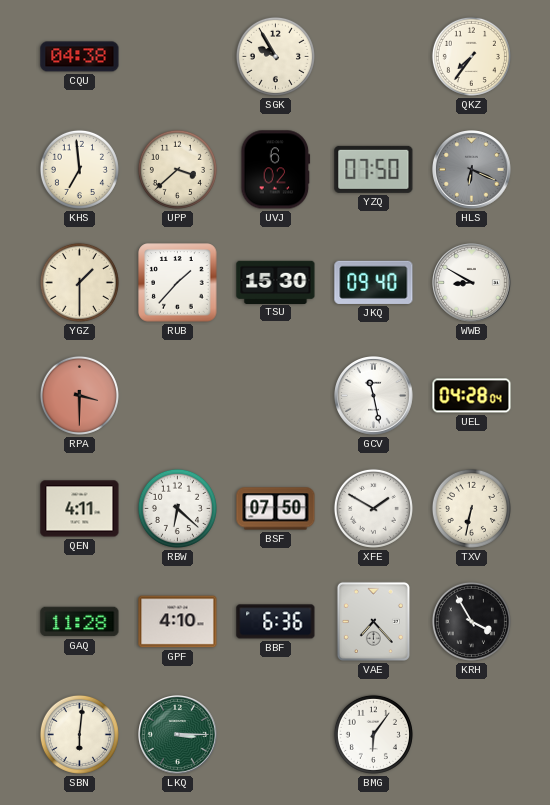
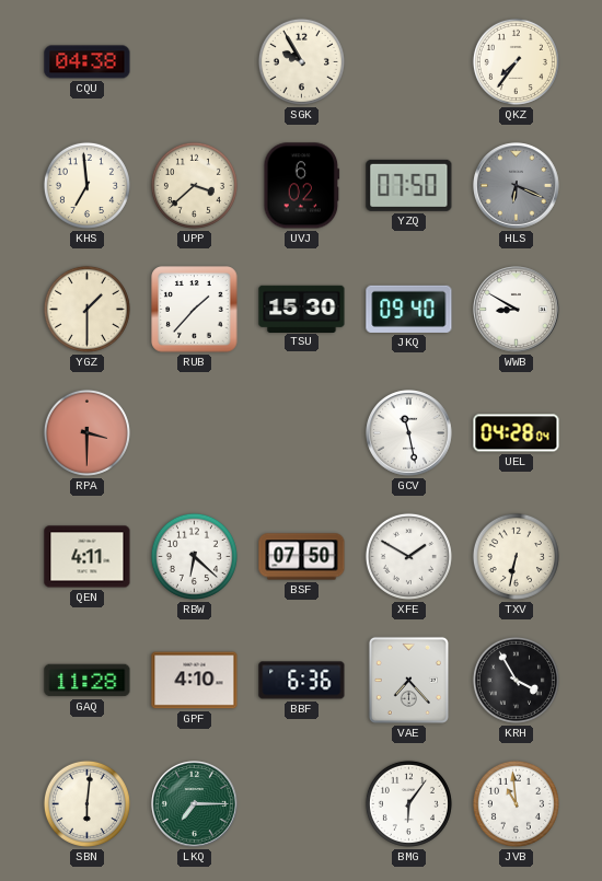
LKQ: 3:15 -> 7:15 (195, 804)
JVB: none -> 10:59 (516, 803)
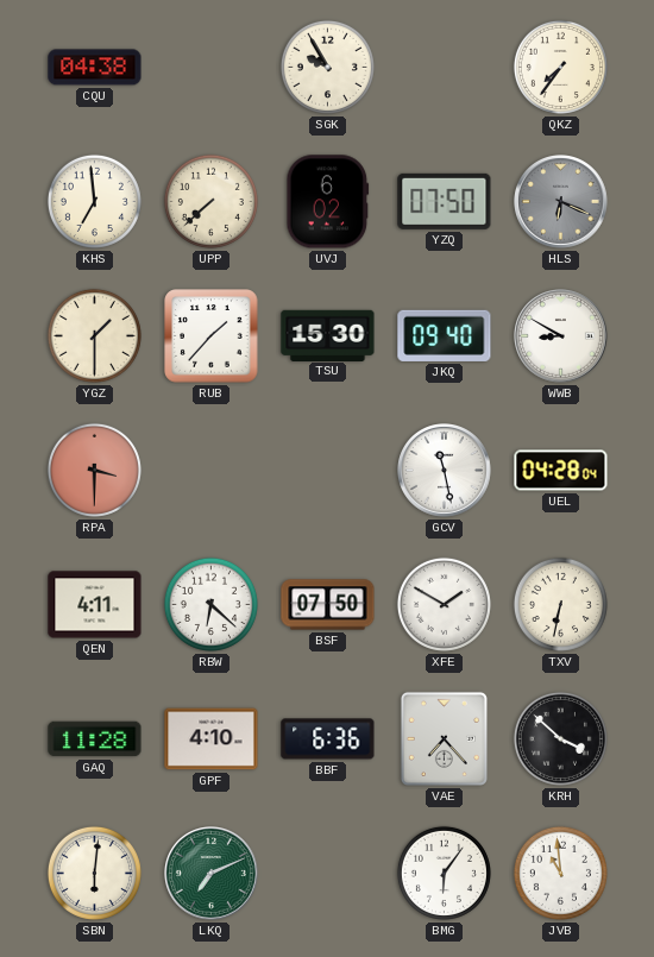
UPP: 3:38 -> 7:38 (210, 201)
KRH: 3:55 -> 3:52 (560, 738)
LKQ: 7:15 -> 7:11 (212, 874)
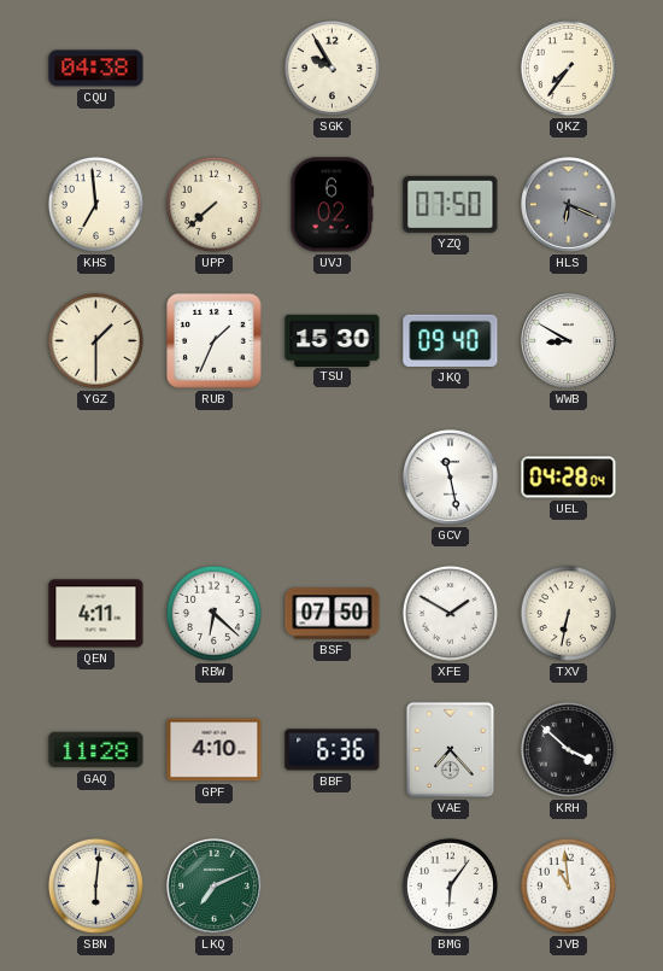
RUB: 1:37 -> 1:34 (215, 341)
RPA: 3:30 -> none (94, 470)
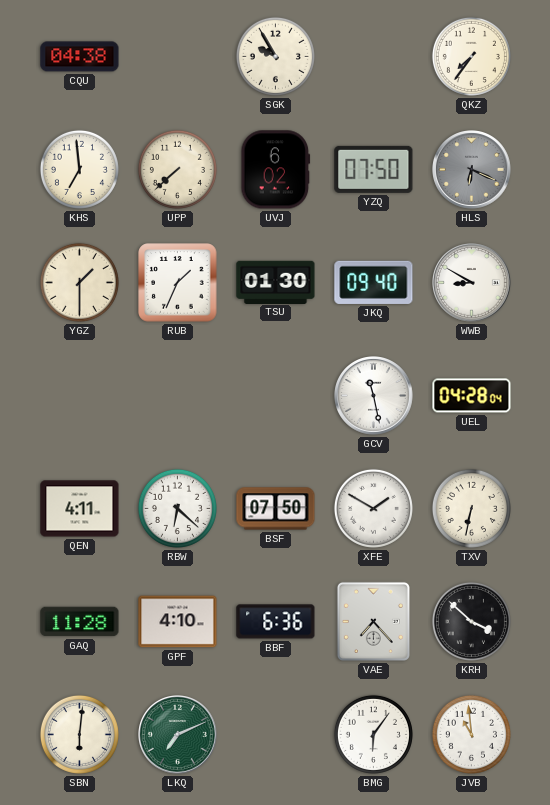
TSU: 15:30 -> 01:30 (276, 282)
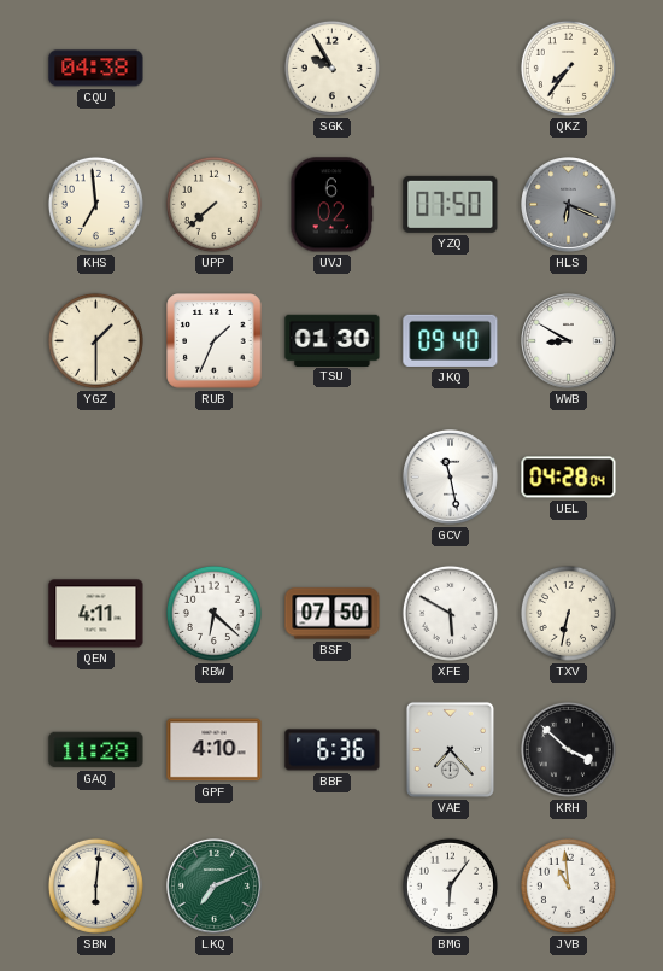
XFE: 1:50 -> 5:50 (450, 613)
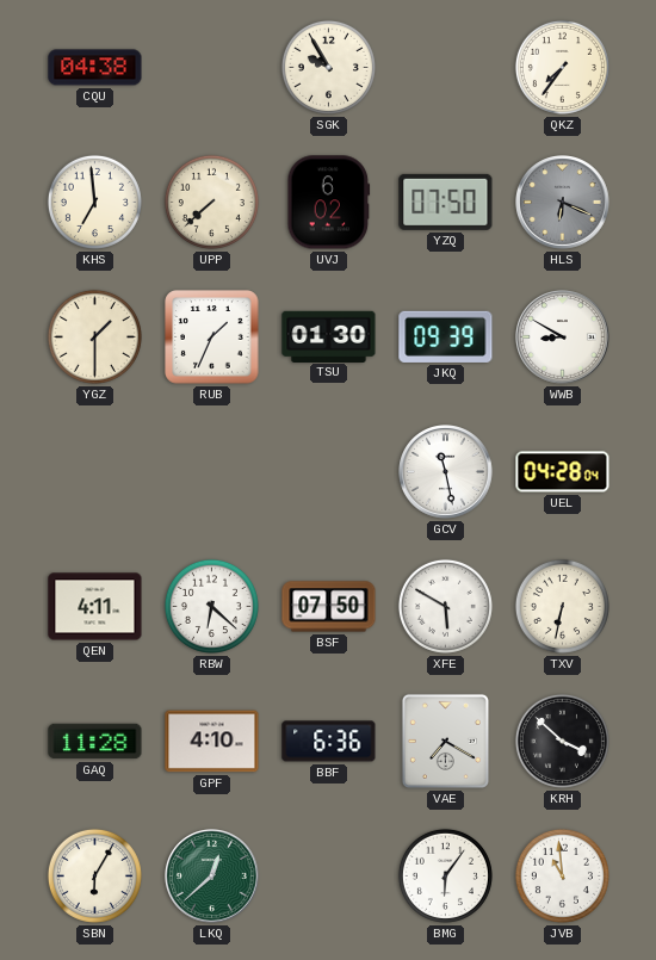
JKQ: 09:40 -> 09:39 (446, 336)
VAE: 7:23 -> 7:20 (445, 741)
SBN: 6:01 -> 6:05 (94, 875)
LKQ: 7:11 -> 12:38 (212, 877)
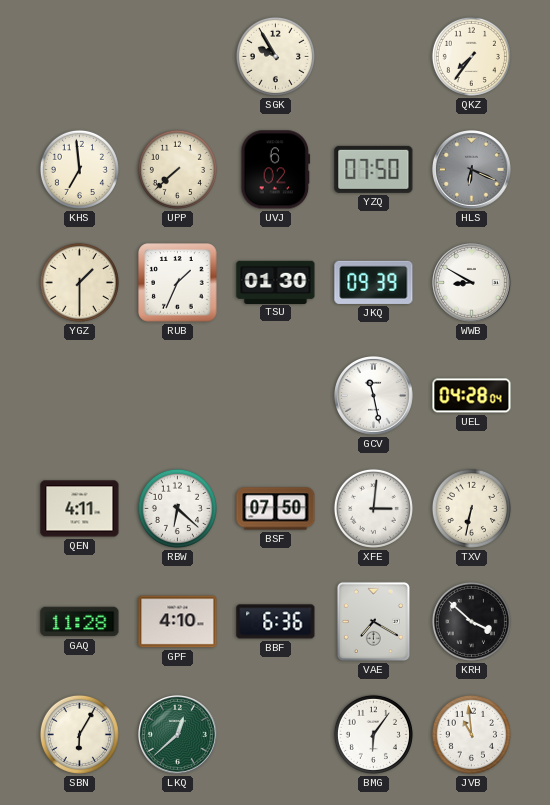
CQU: 04:38 -> none (95, 68)
XFE: 5:50 -> 3:01 (373, 508)
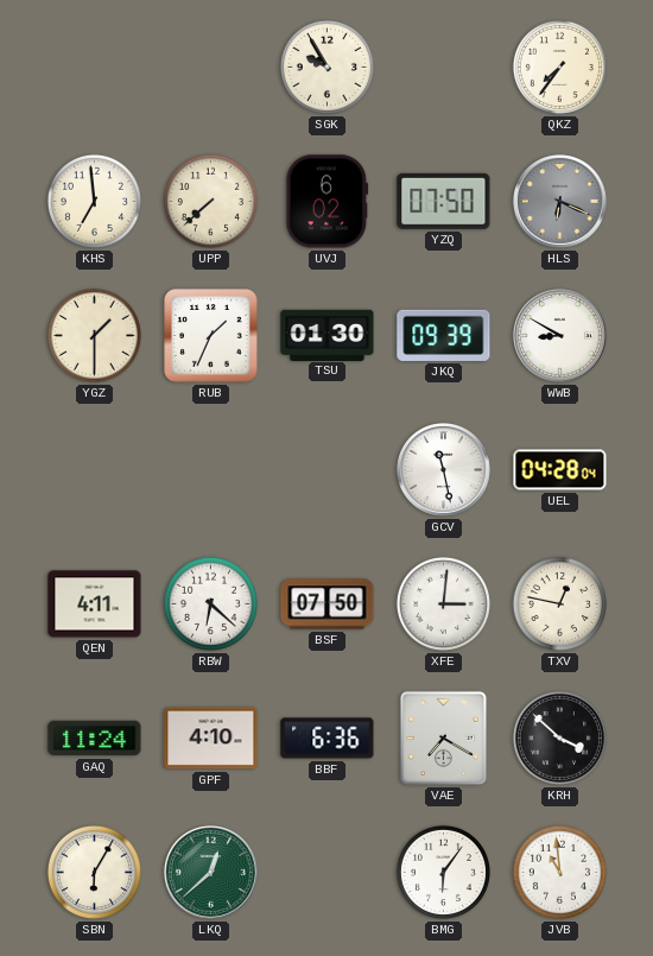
TXV: 6:32 -> 12:47 (559, 603)
GAQ: 11:28 -> 11:24 (95, 739)
